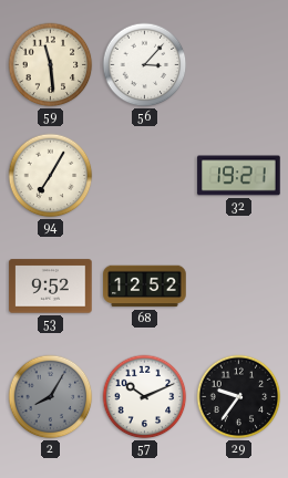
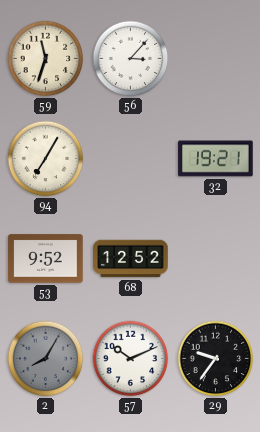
59: 11:29 -> 11:33 (46, 59)
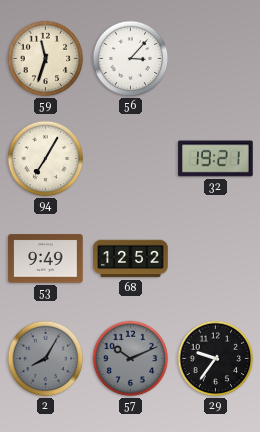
53: 9:52 -> 9:49 (46, 259)
57 dial: white -> grey (131, 359)
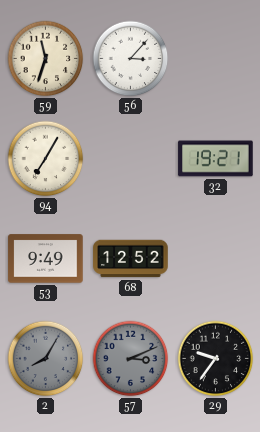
57: 10:11 -> 3:11 (131, 359)
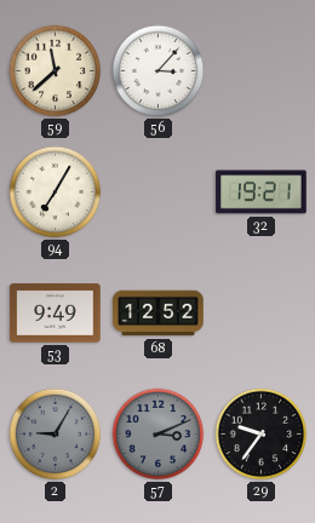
59: 11:33 -> 11:38 (56, 71)
2: 8:05 -> 9:05 (56, 435)
